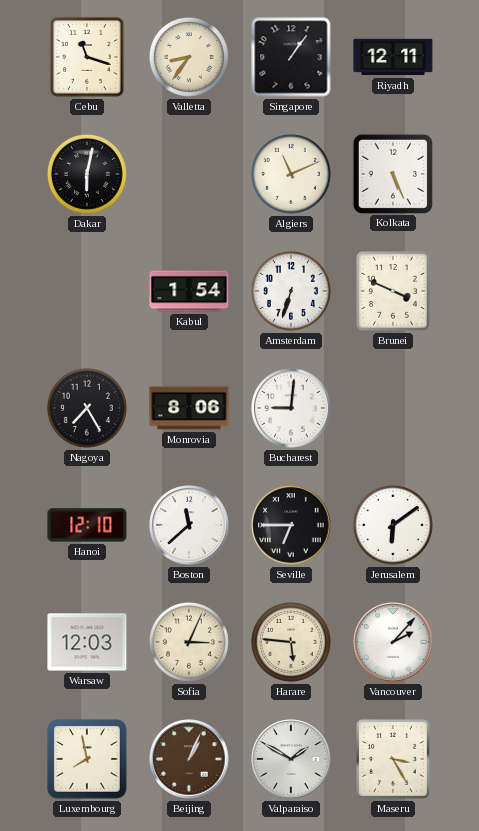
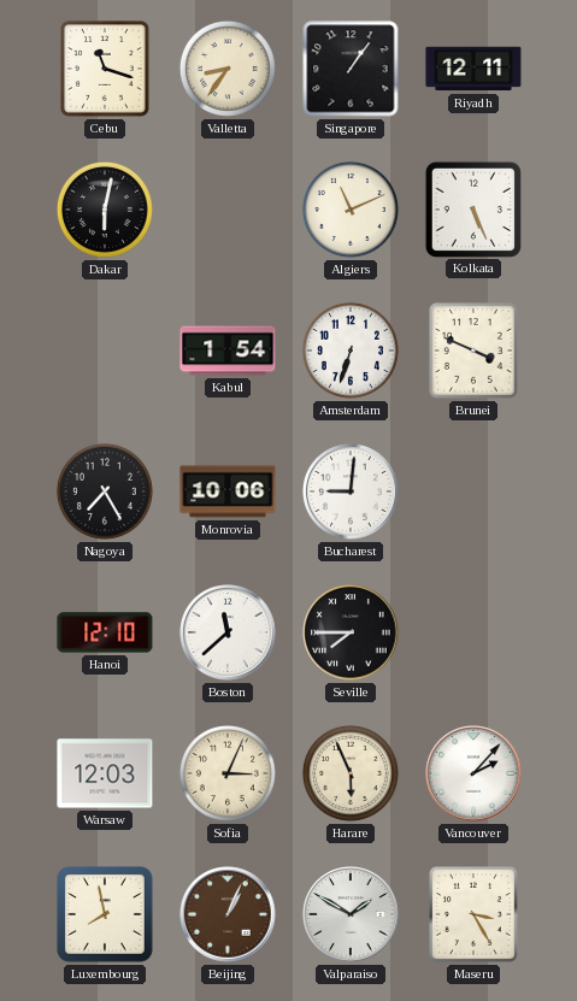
Monrovia: 8:06 -> 10:06 (228, 491)
Seville: 6:45 -> 7:45 (351, 632)
Jerusalem: 6:09 -> none (393, 525)
Harare: 5:46 -> 5:56 (351, 773)
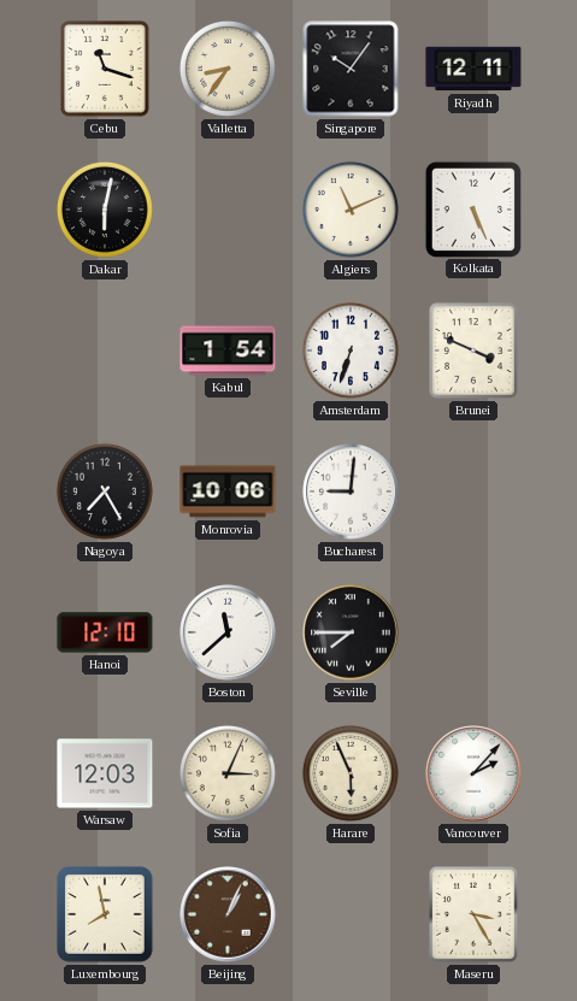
Singapore: 1:06 -> 10:06 (351, 69)
Valparaiso: 1:50 -> none (351, 914)
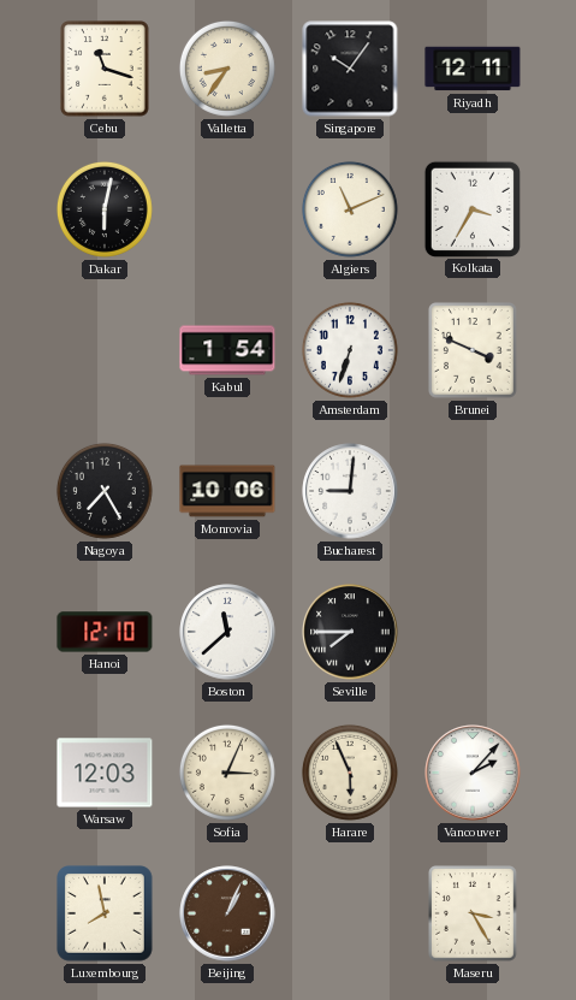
Kolkata: 5:26 -> 3:35 (471, 208)
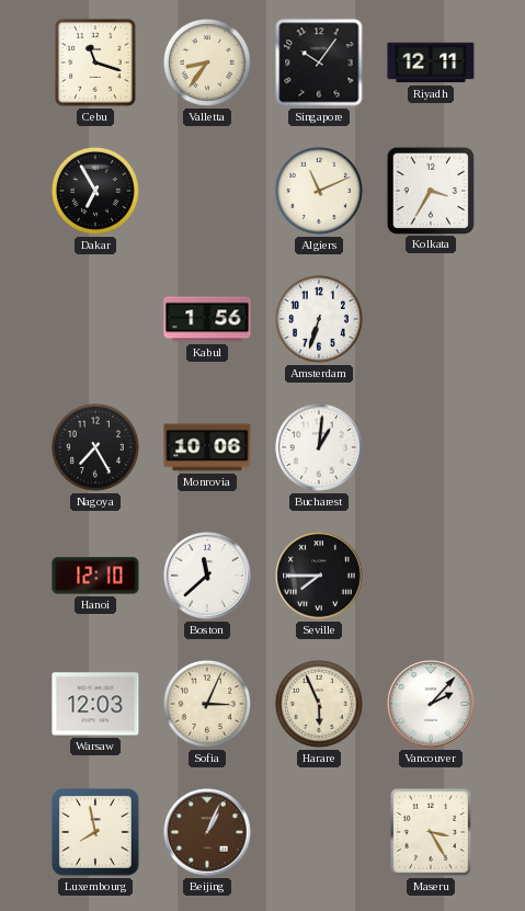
Dakar: 6:02 -> 6:55 (95, 191)
Kabul: 1:54 -> 1:56 (207, 319)
Brunei: 3:49 -> none (473, 350)
Bucharest: 9:01 -> 1:01 (319, 447)
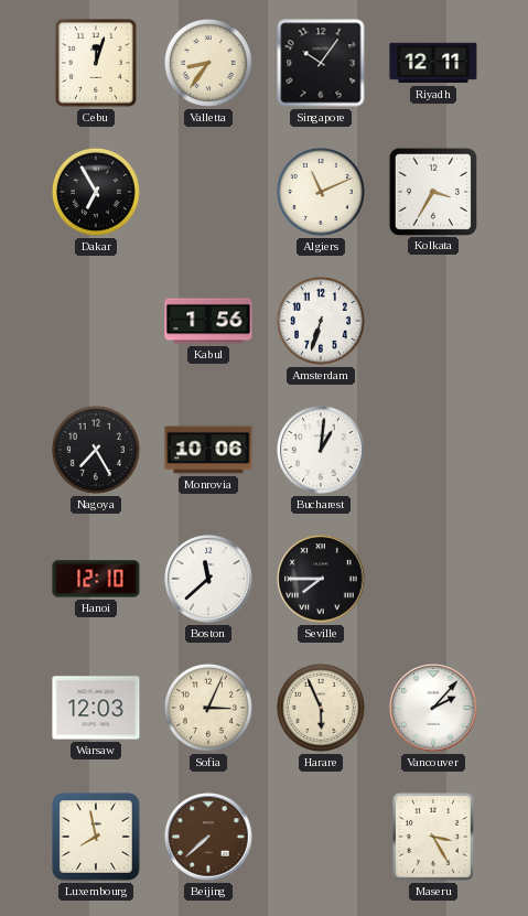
Cebu: 11:18 -> 12:03 (96, 63)
Beijing: 1:04 -> 7:38 (208, 837)
